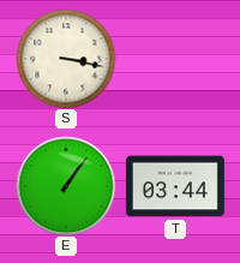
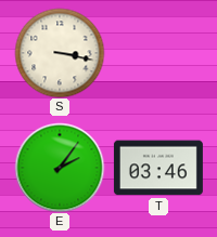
E: 1:06 -> 2:06 (60, 168)
T: 03:44 -> 03:46 (158, 168)
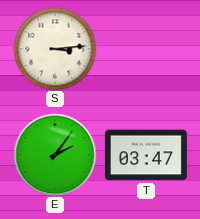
S: 3:17 -> 3:14 (55, 49)
T: 03:46 -> 03:47 (146, 155)
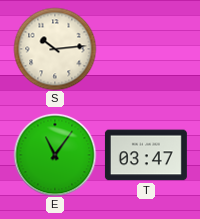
S: 3:14 -> 10:14 (55, 49)
E: 2:06 -> 11:06 (55, 155)
